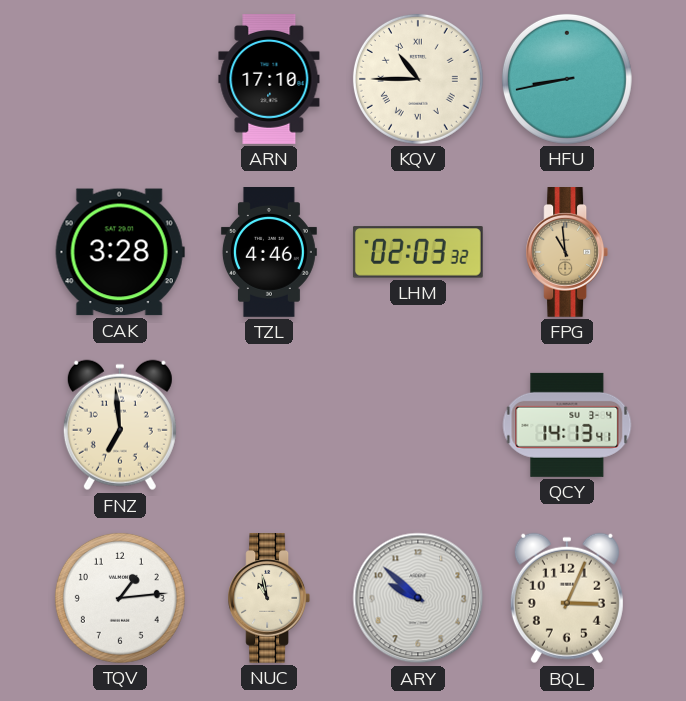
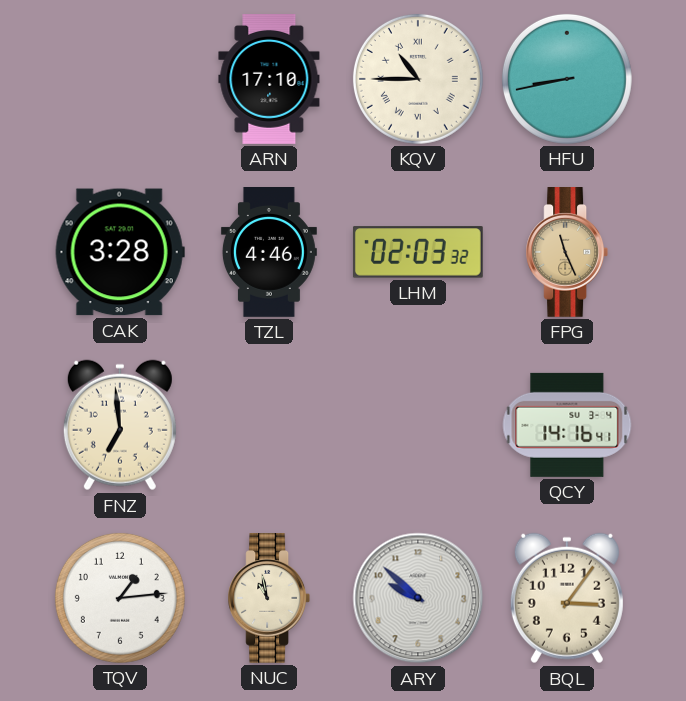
FPG: 10:59 -> 11:26 (567, 253)
QCY: 14:13 -> 14:16 (567, 425)
BQL: 3:04 -> 3:06 (567, 598)
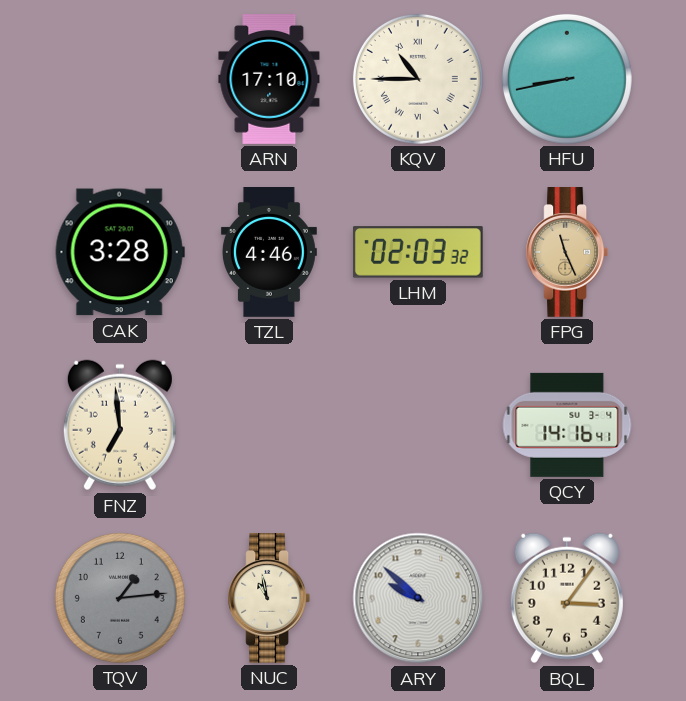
TQV dial: white -> grey (120, 598)
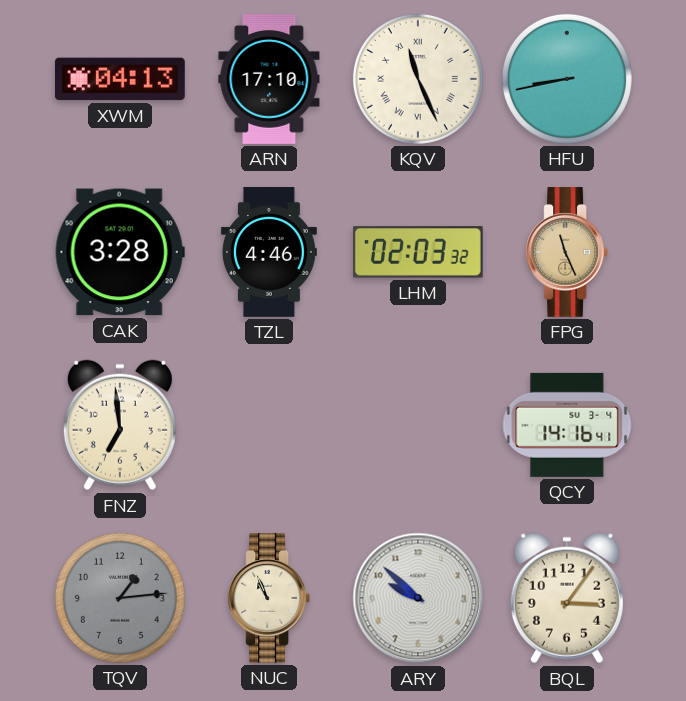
XWM: none -> 04:13 (120, 79)
KQV: 10:45 -> 11:26 (418, 79)
NUC: 10:58 -> 10:56 (269, 599)
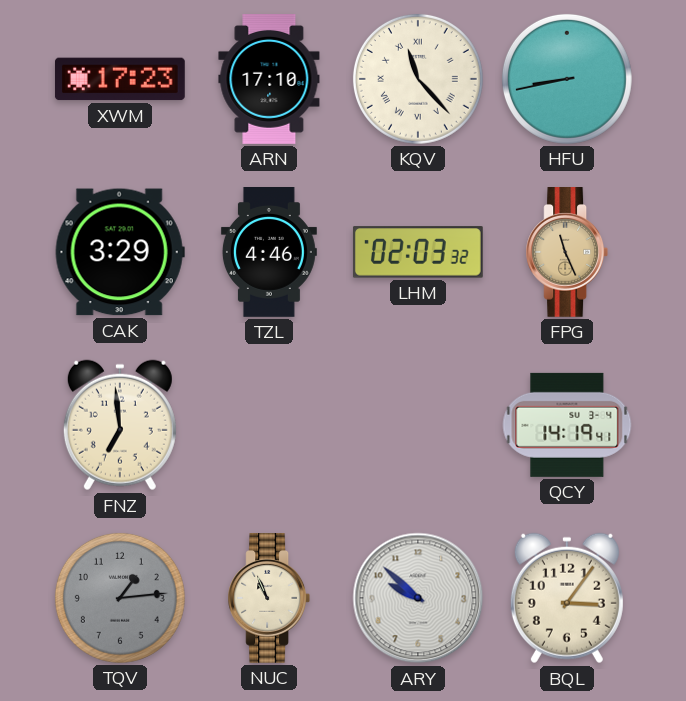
XWM: 04:13 -> 17:23 (120, 79)
KQV: 11:26 -> 11:23 (418, 79)
CAK: 3:28 -> 3:29 (120, 252)
QCY: 14:16 -> 14:19 (567, 425)
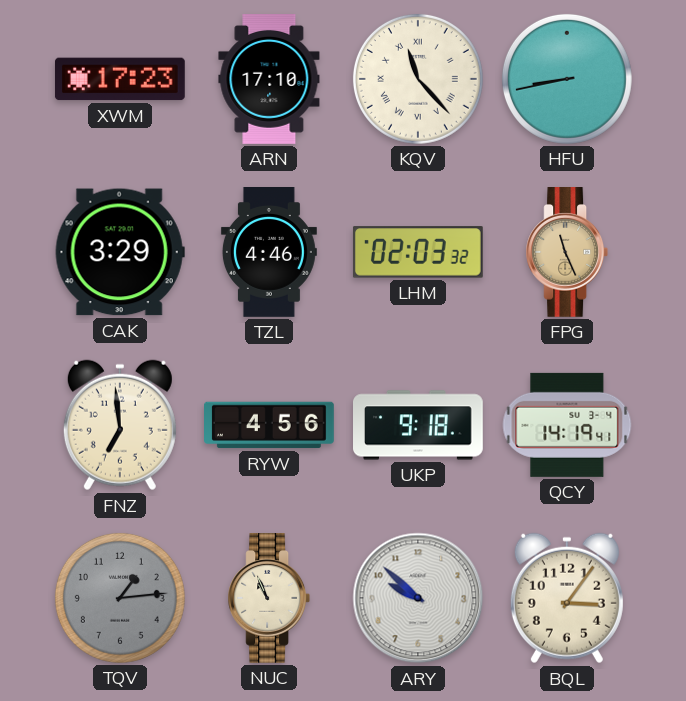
RYW: none -> 4:56 (270, 425)
UKP: none -> 9:18 (419, 425)
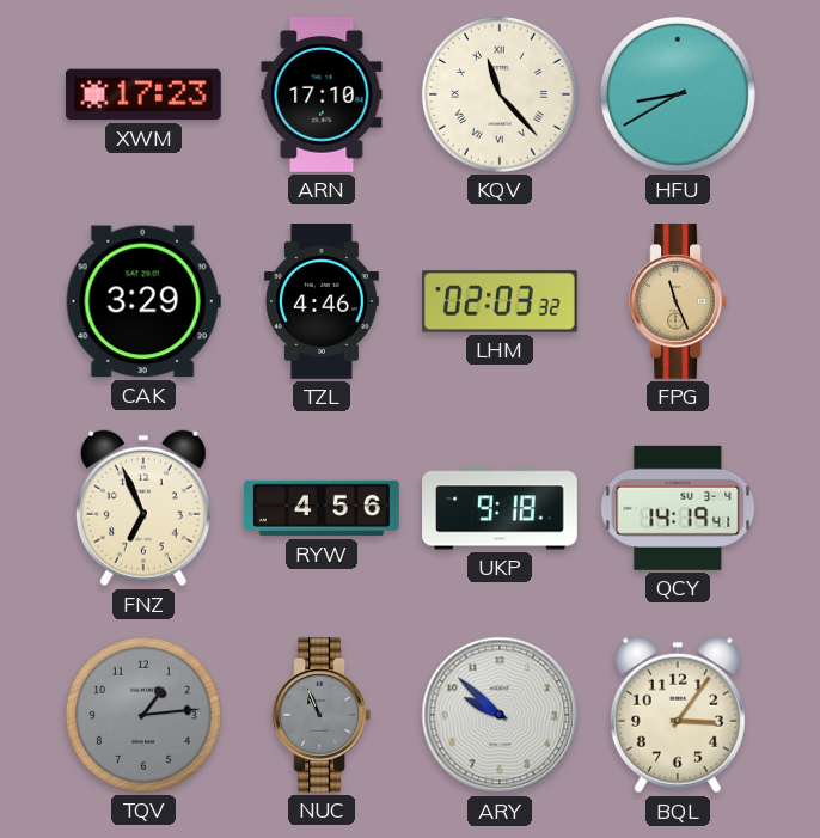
HFU: 8:43 -> 8:40 (678, 94)
FNZ: 6:59 -> 6:56 (143, 508)
NUC dial: cream -> grey (322, 716)
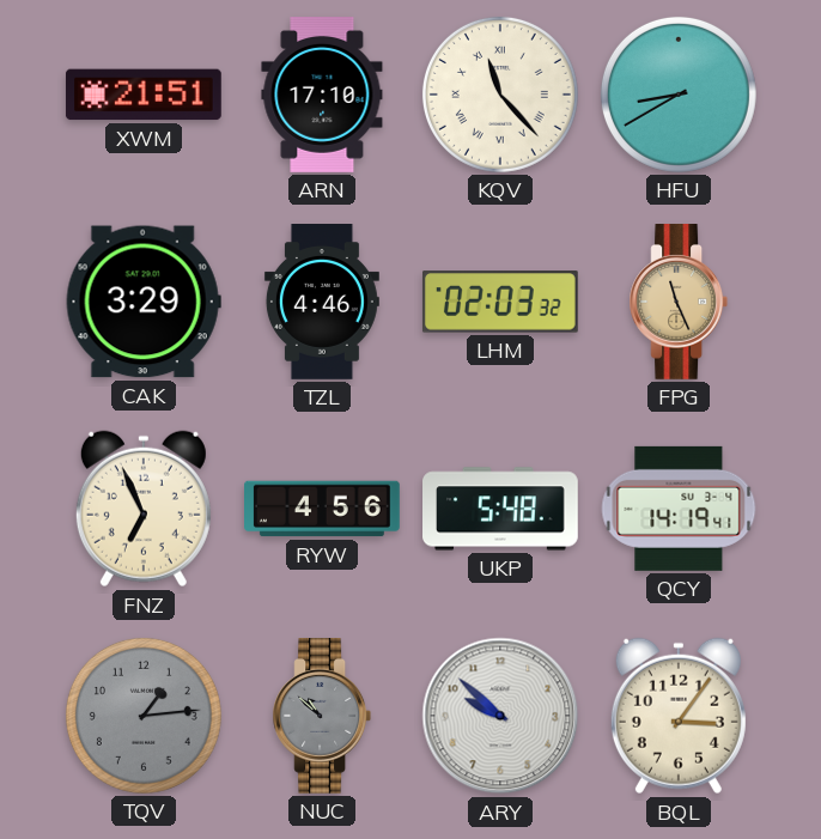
XWM: 17:23 -> 21:51 (144, 95)
UKP: 9:18 -> 5:48 (501, 509)
NUC: 10:56 -> 10:52 (322, 717)
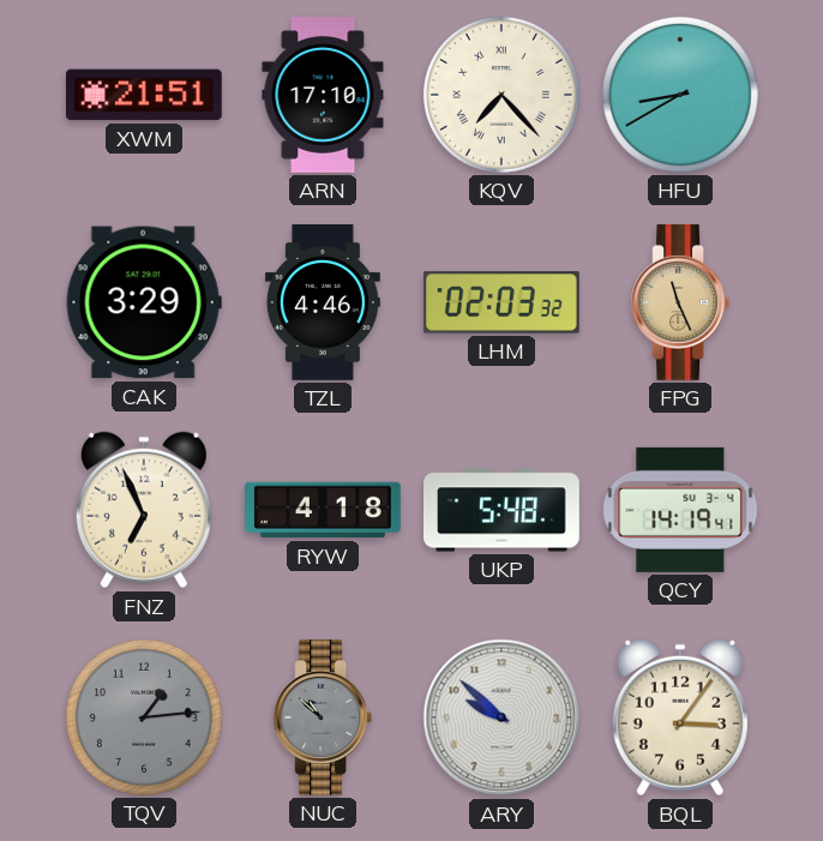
KQV: 11:23 -> 7:23 (501, 95)
RYW: 4:56 -> 4:18 (324, 510)
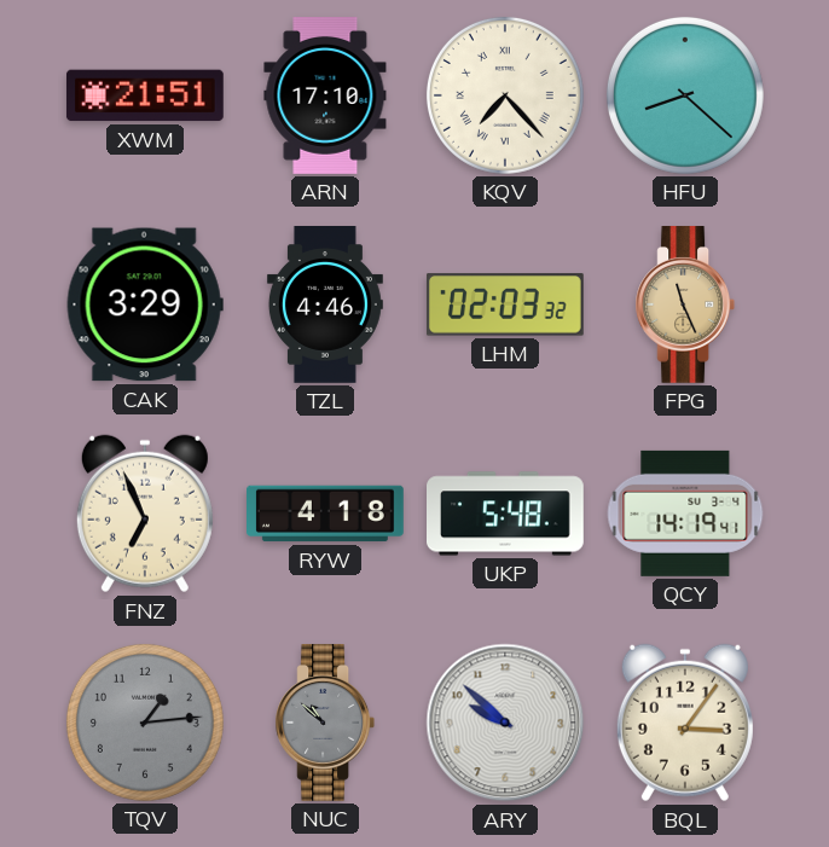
HFU: 8:40 -> 8:22 (685, 95)
